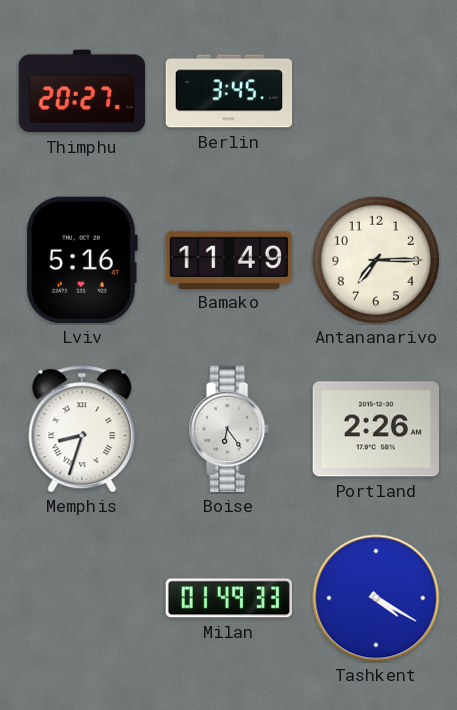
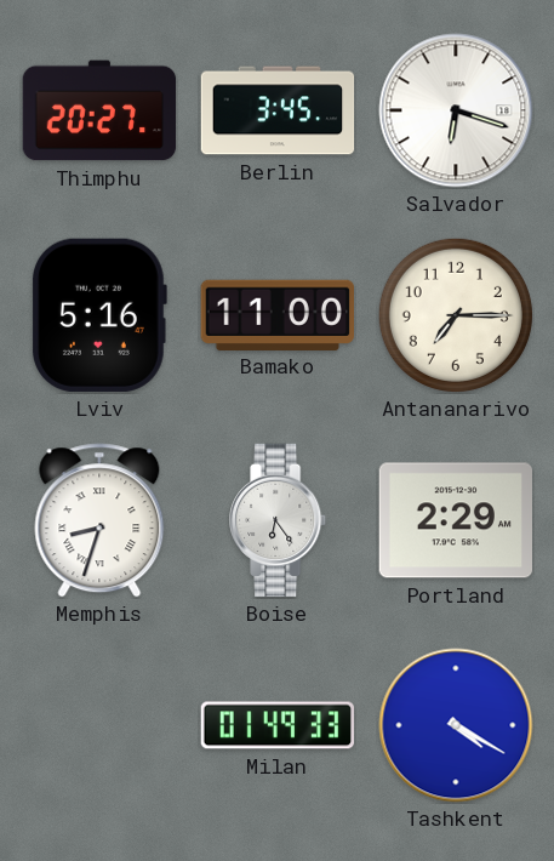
Salvador: none -> 6:18 (456, 110)
Bamako: 11:49 -> 11:00 (276, 314)
Portland: 2:26 -> 2:29 (455, 520)
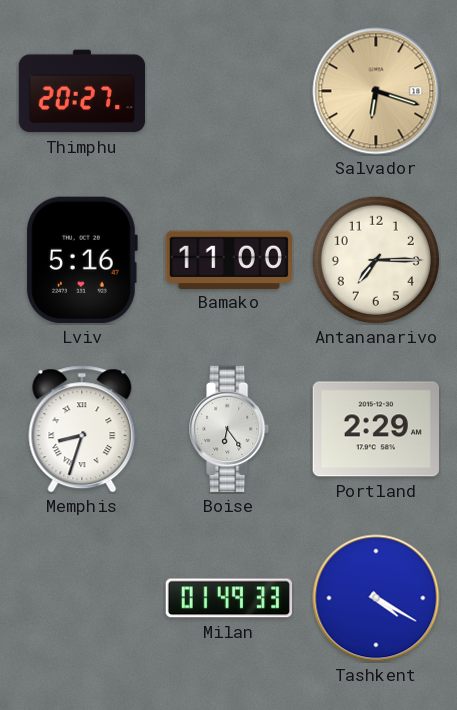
Berlin: 3:45 -> none (278, 110)
Salvador dial: white -> champagne (376, 91)
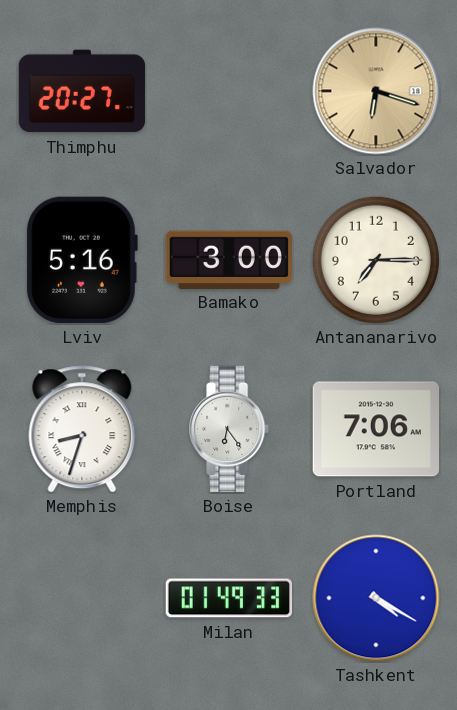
Bamako: 11:00 -> 3:00 (228, 259)
Portland: 2:29 -> 7:06 (375, 429)
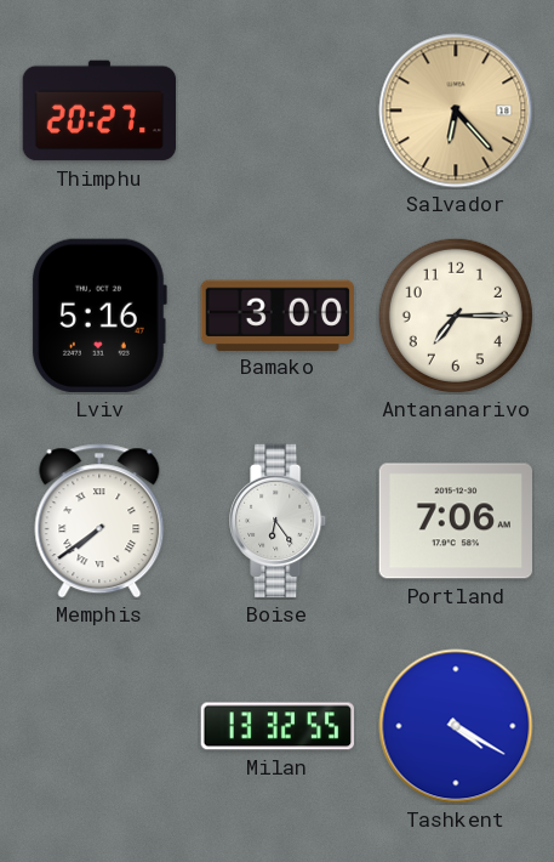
Salvador: 6:18 -> 6:23 (456, 110)
Memphis: 8:33 -> 7:39 (99, 521)
Milan: 01:49 -> 13:32 (278, 726)
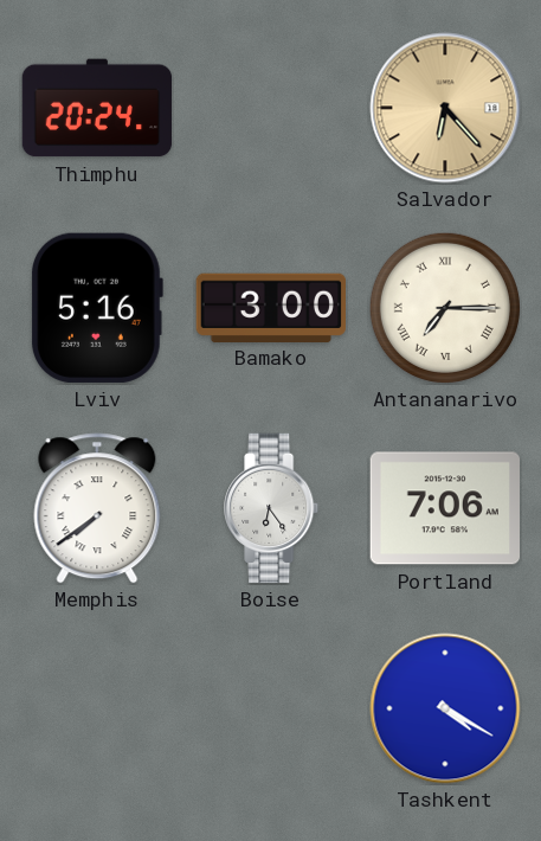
Thimphu: 20:27 -> 20:24 (97, 108)
Antananarivo numerals: Arabic -> Roman (445, 308)
Milan: 13:32 -> none (278, 726)
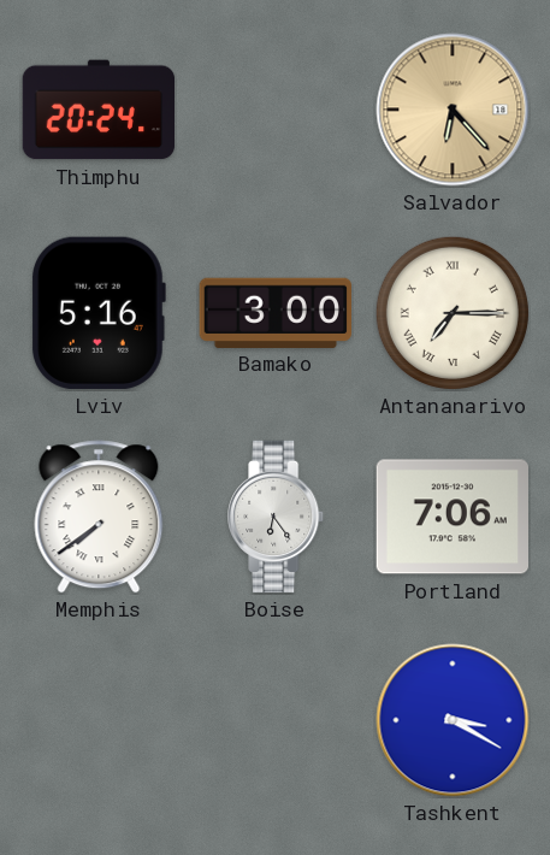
Tashkent: 4:20 -> 3:20 (453, 720)
